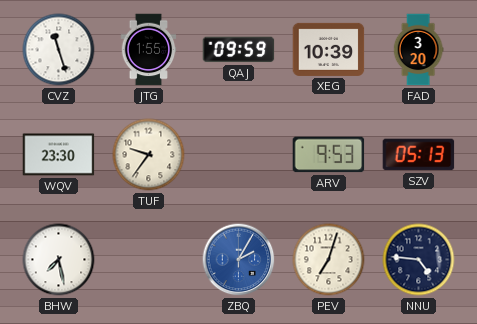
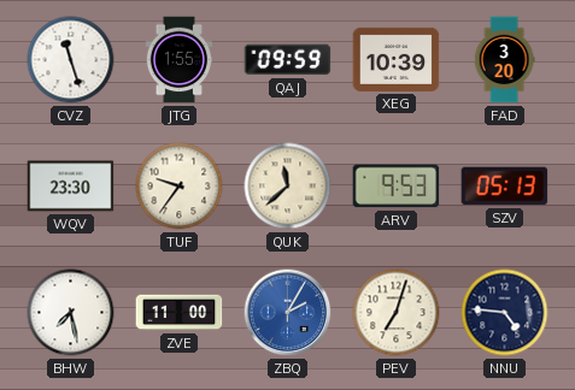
QUK: none -> 11:38 (288, 187)
ZVE: none -> 11:00 (180, 313)
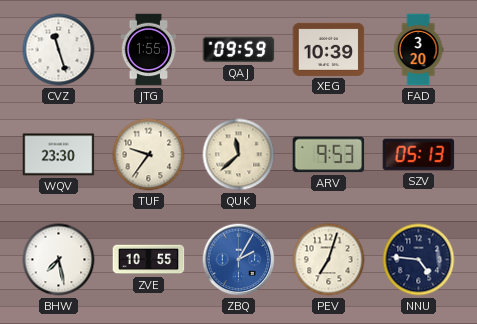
ZVE: 11:00 -> 10:55 (149, 260)
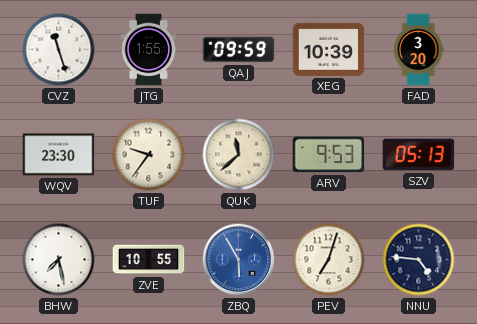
ZBQ: 2:05 -> 5:55 (239, 260)
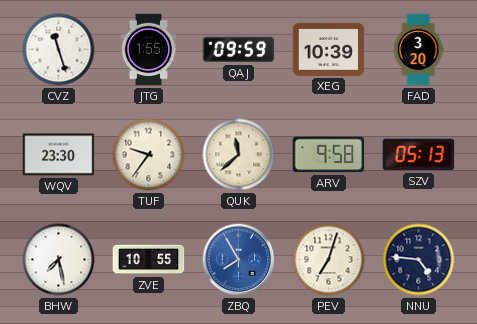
ARV: 9:53 -> 9:58 (329, 155)
ZBQ: 5:55 -> 7:55 (239, 260)
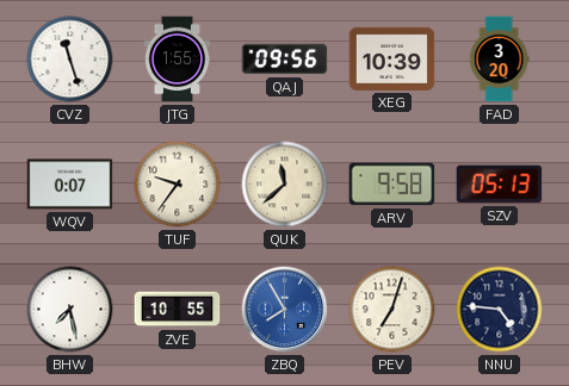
QAJ: 09:59 -> 09:56 (285, 60)
WQV: 23:30 -> 0:07 (70, 185)
